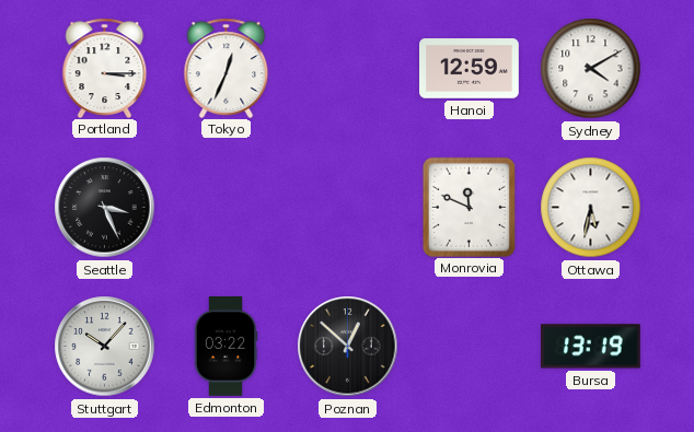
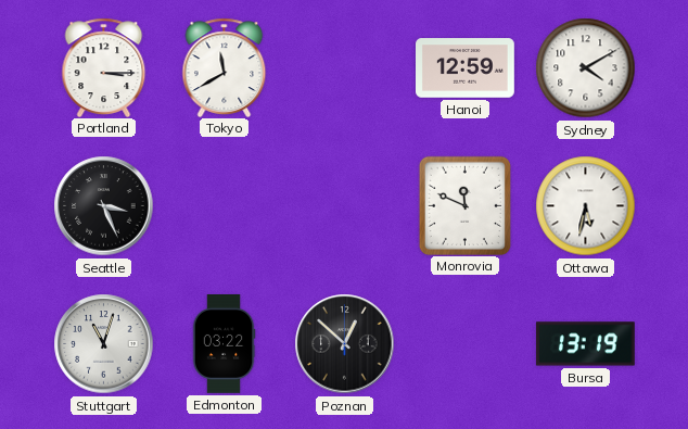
Tokyo: 12:34 -> 11:40 (225, 67)
Stuttgart: 10:07 -> 11:03 (104, 344)
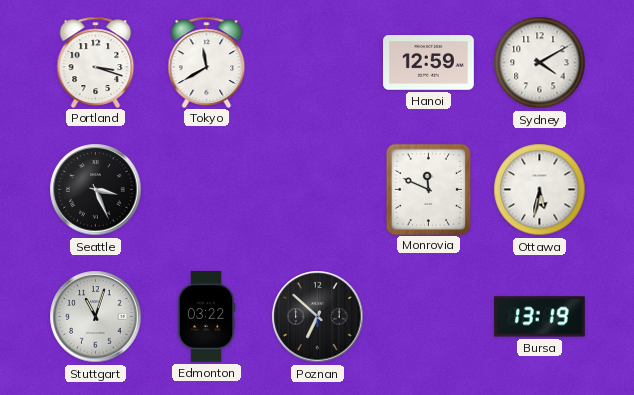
Portland: 3:15 -> 3:18 (96, 62)
Poznan: 12:52 -> 6:52 (318, 317)
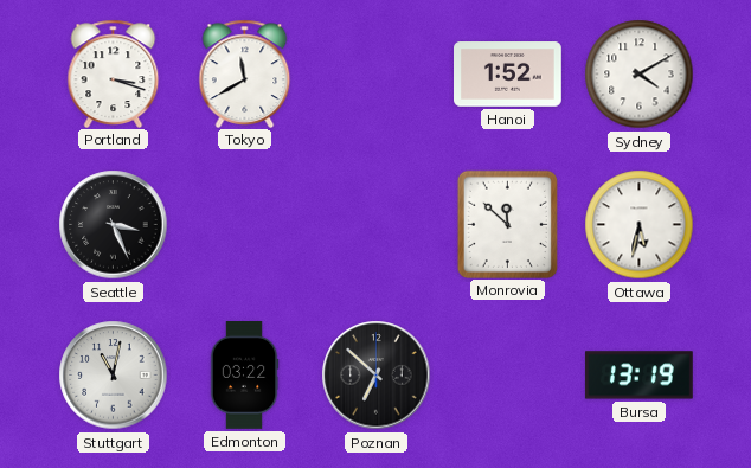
Hanoi: 12:59 -> 1:52 (508, 75)
Monrovia: 11:49 -> 11:52 (507, 224)
Stuttgart: 11:03 -> 11:02 (114, 376)
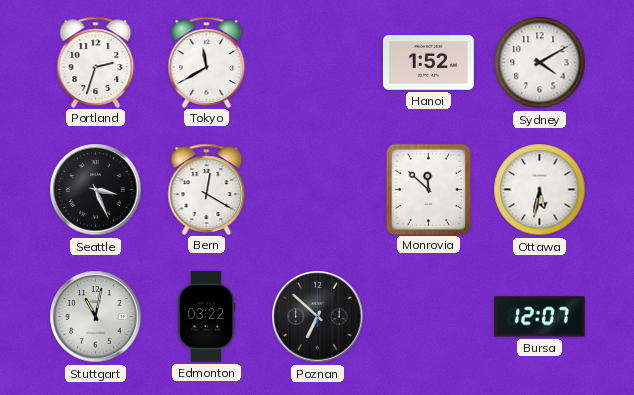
Portland: 3:18 -> 2:33 (96, 62)
Bern: none -> 12:20 (207, 189)
Bursa: 13:19 -> 12:07 (539, 317)
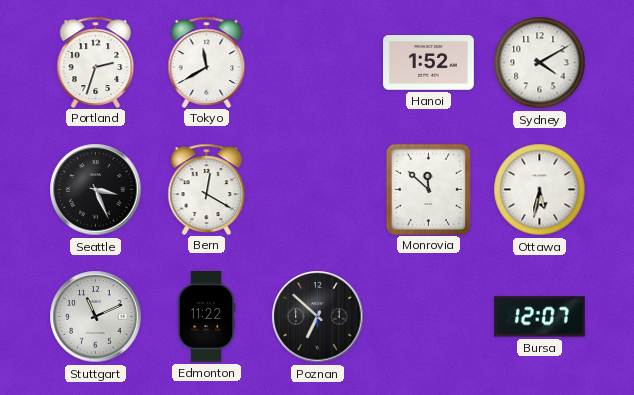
Stuttgart: 11:02 -> 11:11 (96, 317)
Edmonton: 03:22 -> 11:22 (206, 317)
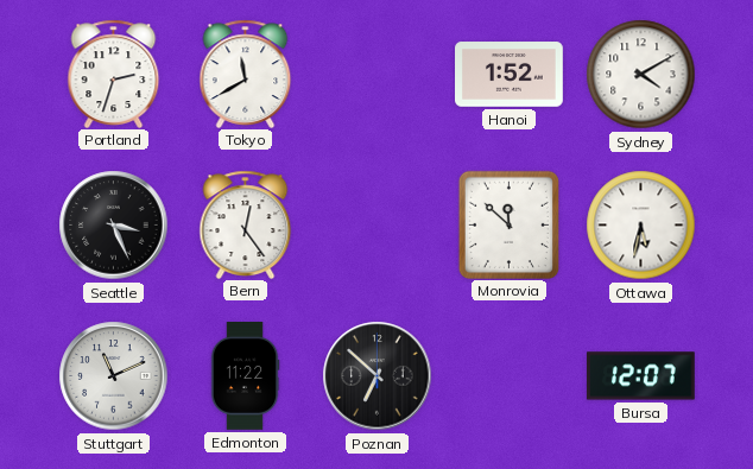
Bern: 12:20 -> 12:24 (246, 224)
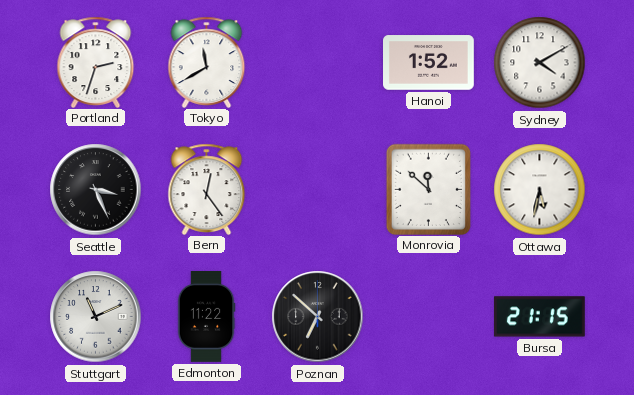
Bursa: 12:07 -> 21:15 (539, 317)
